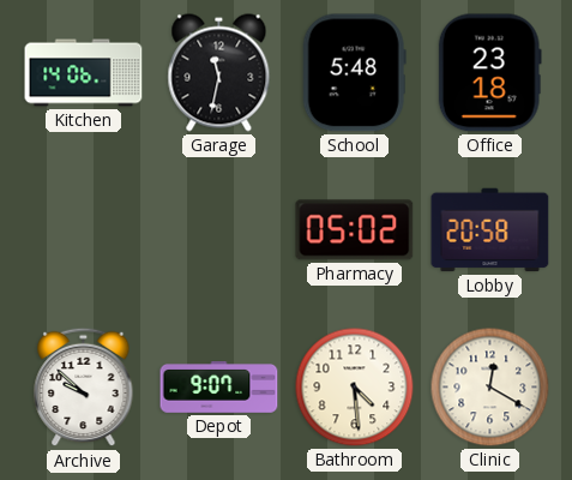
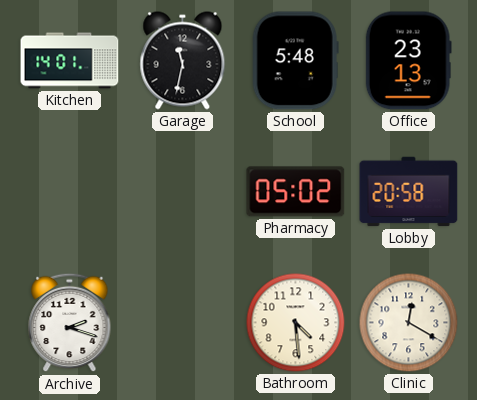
Kitchen: 14:06 -> 14:01 (70, 61)
Office: 23:18 -> 23:13 (408, 61)
Archive: 9:52 -> 2:18 (70, 323)
Depot: 9:07 -> none (219, 388)
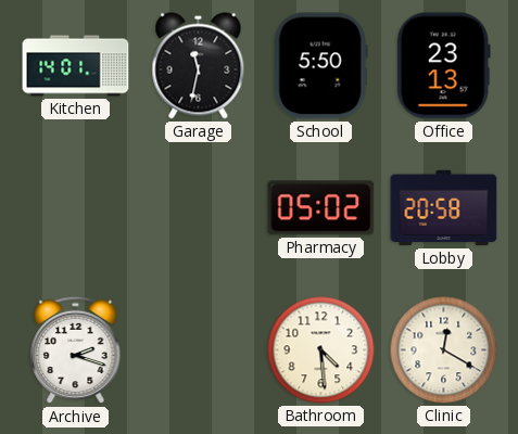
School: 5:48 -> 5:50 (320, 66)
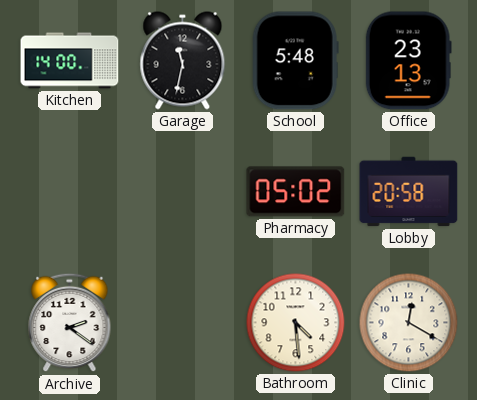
Kitchen: 14:01 -> 14:00 (70, 61)
School: 5:50 -> 5:48 (295, 61)
Archive: 2:18 -> 2:21 (70, 323)
